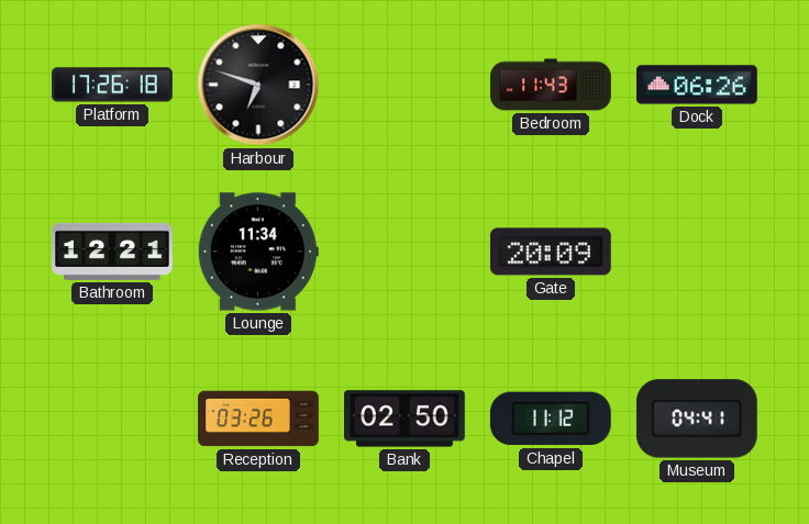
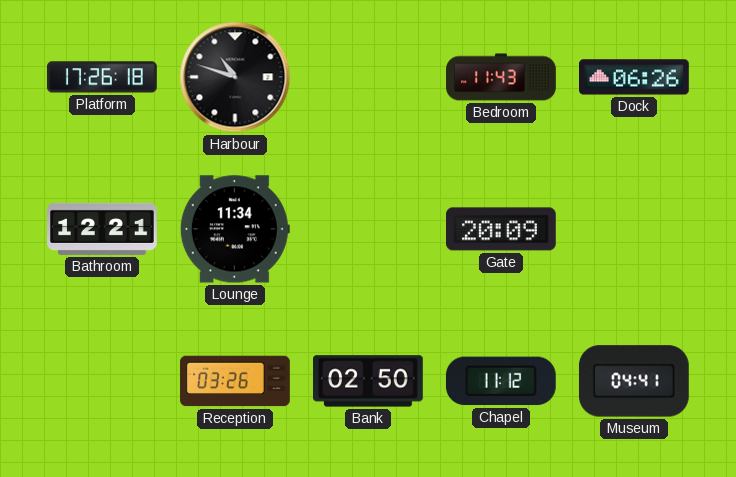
Harbour: 6:48 -> 10:48 (235, 77)
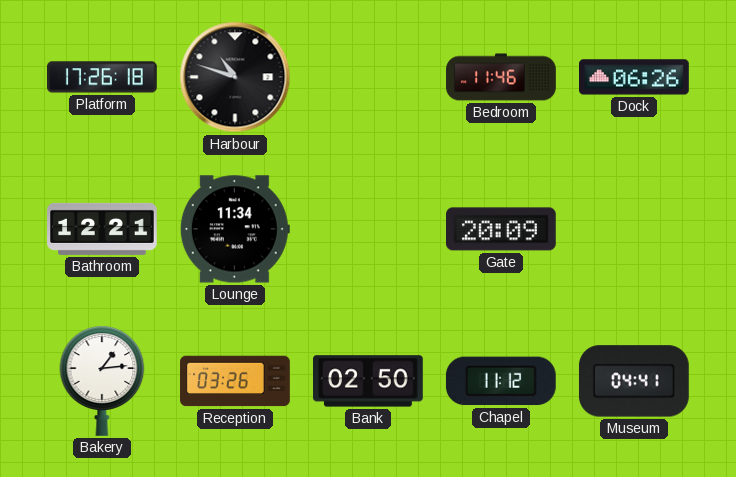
Bedroom: 11:43 -> 11:46 (501, 77)
Bakery: none -> 1:14 (102, 381)
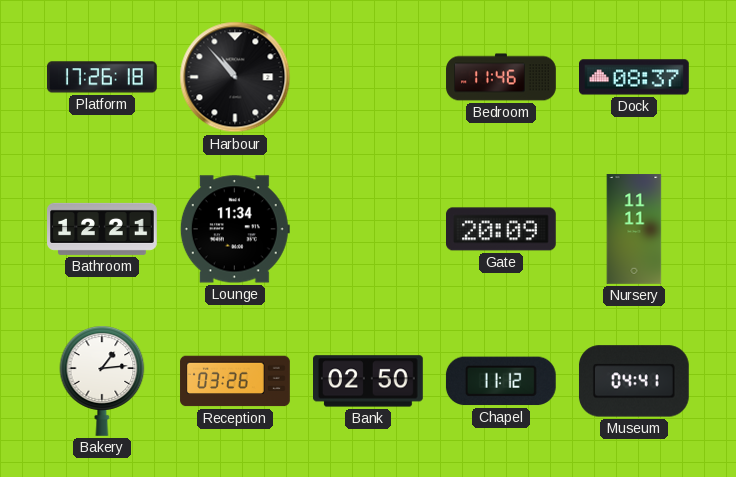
Harbour: 10:48 -> 10:53 (235, 77)
Dock: 06:26 -> 08:37 (635, 77)
Nursery: none -> 11:11 (634, 229)
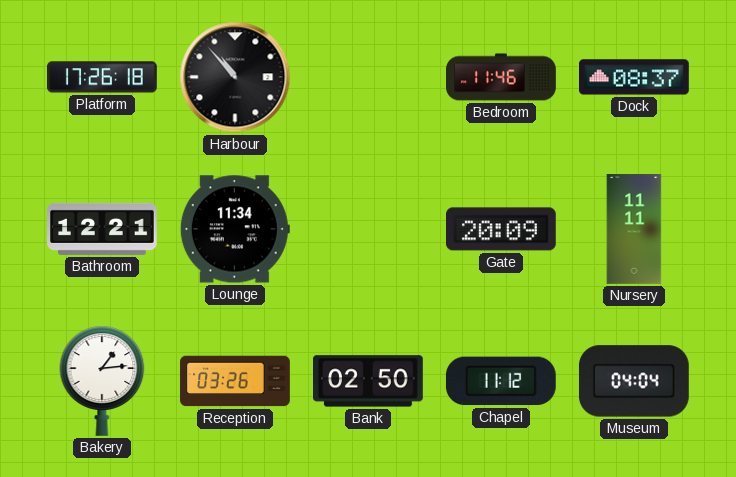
Museum: 04:41 -> 04:04 (634, 381)
